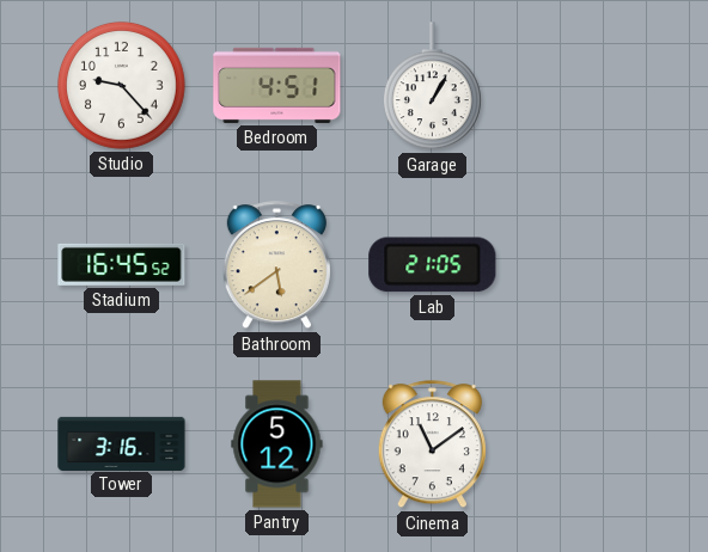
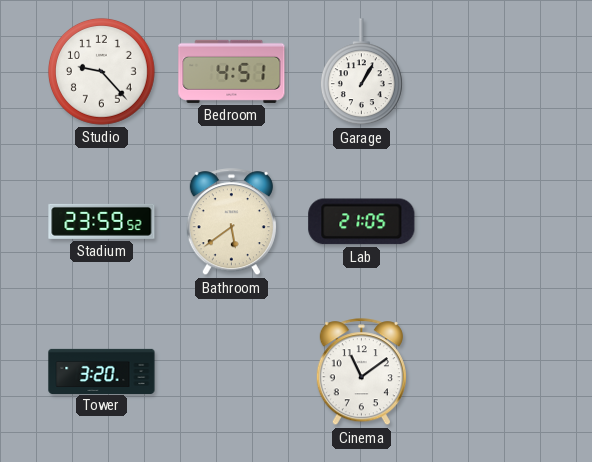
Stadium: 16:45 -> 23:59 (102, 221)
Tower: 3:16 -> 3:20 (102, 371)
Pantry: 5:12 -> none (277, 444)
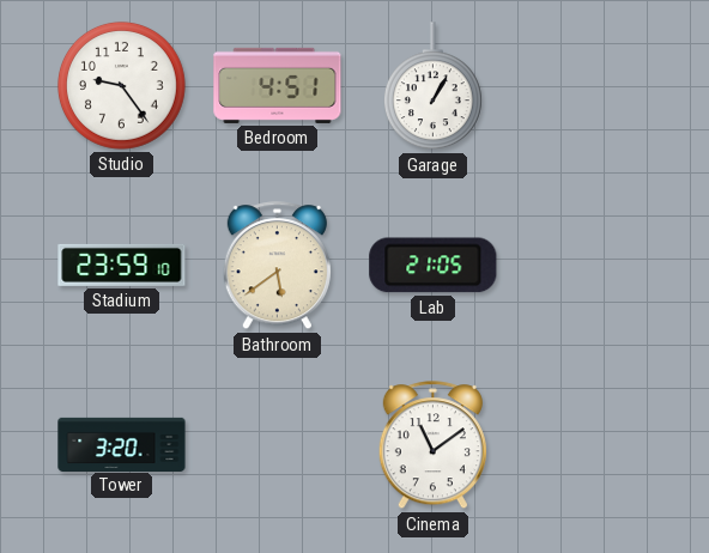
Studio: 9:23 -> 9:24 (121, 85)
Stadium: 23:59:52 -> 23:59:10 (122, 265)
